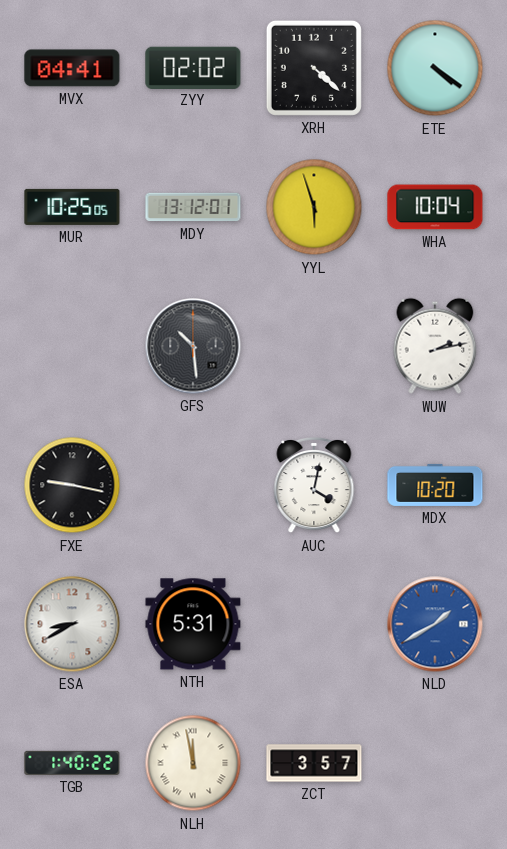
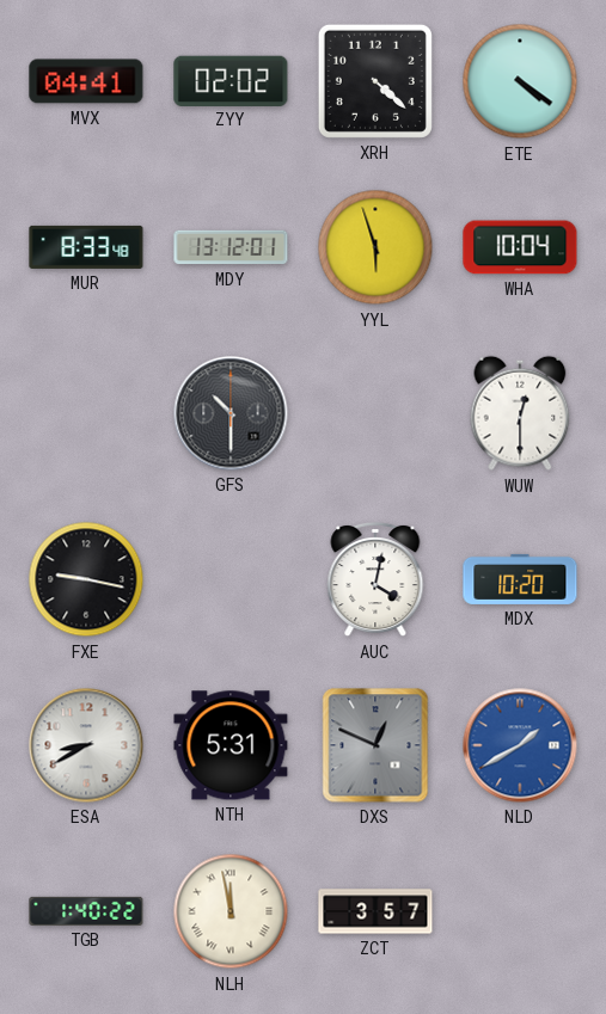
MUR: 10:25 -> 8:33 (86, 247)
GFS: 10:29 -> 10:30 (231, 413)
WUW: 2:13 -> 12:30 (520, 413)
DXS: none -> 12:49 (375, 745)
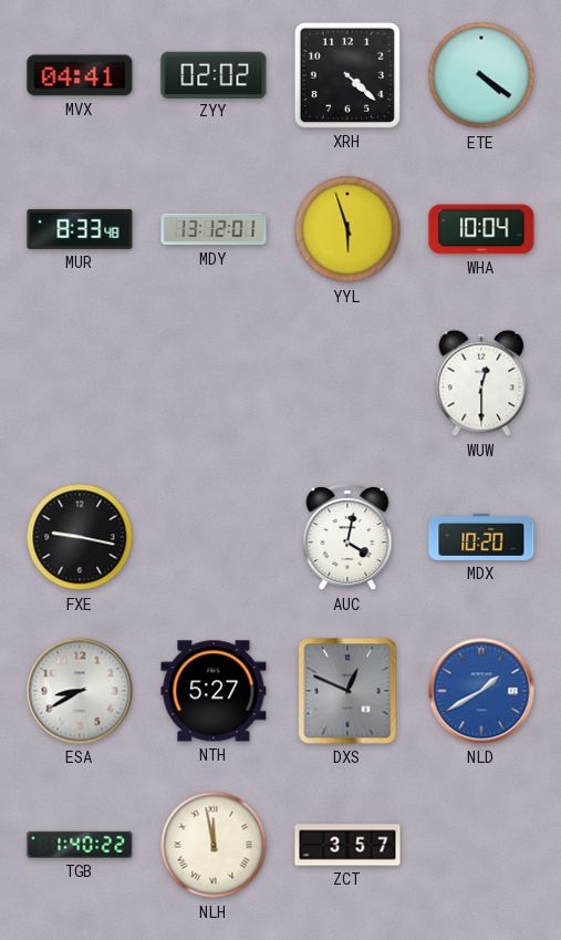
GFS: 10:30 -> none (231, 413)
NTH: 5:31 -> 5:27 (214, 691)
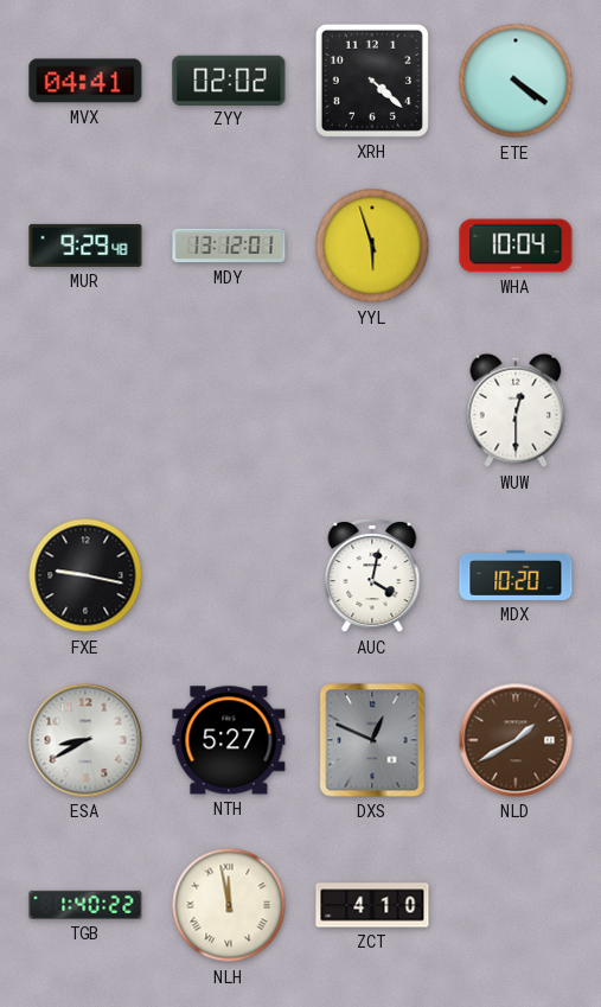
MUR: 8:33 -> 9:29 (85, 246)
NLD dial: blue -> brown (516, 740)
ZCT: 3:57 -> 4:10 (372, 905)
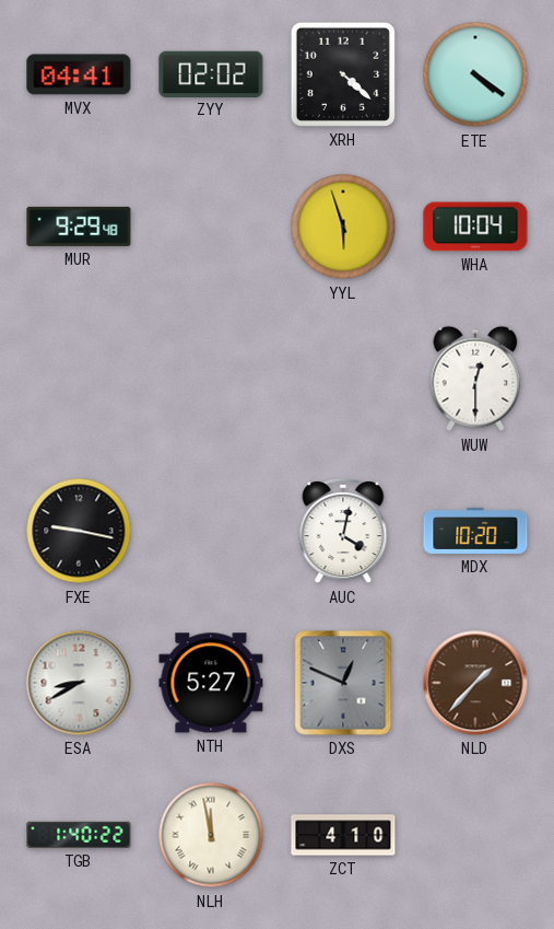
MDY: 13:12 -> none (229, 246)
NLD: 1:40 -> 1:37 (475, 683)
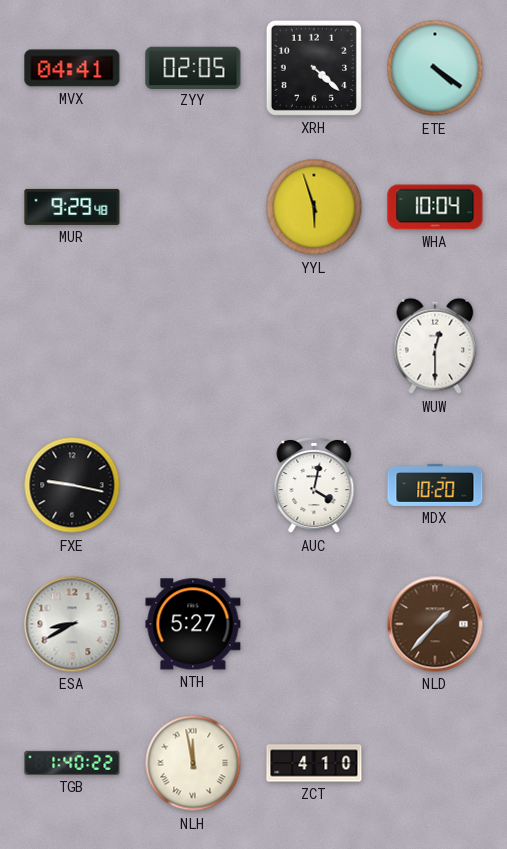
ZYY: 02:02 -> 02:05 (193, 67)
DXS: 12:49 -> none (343, 683)
